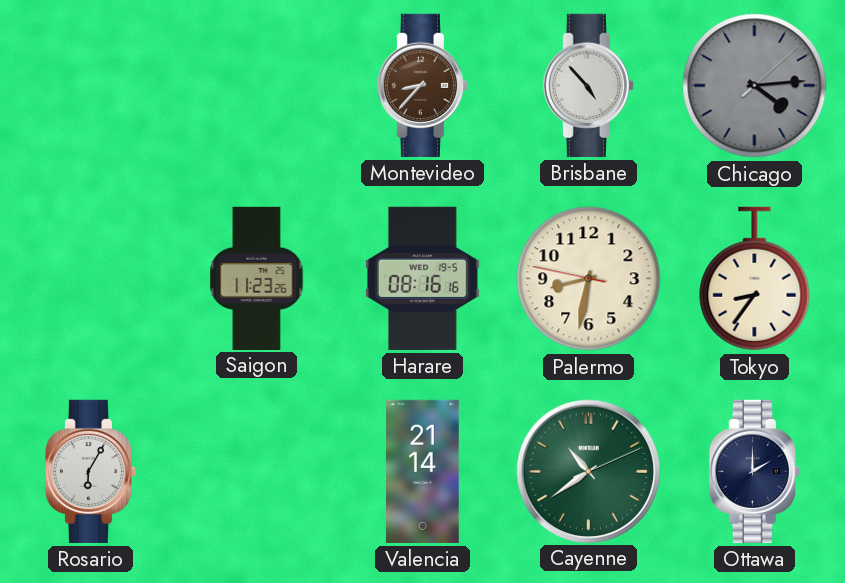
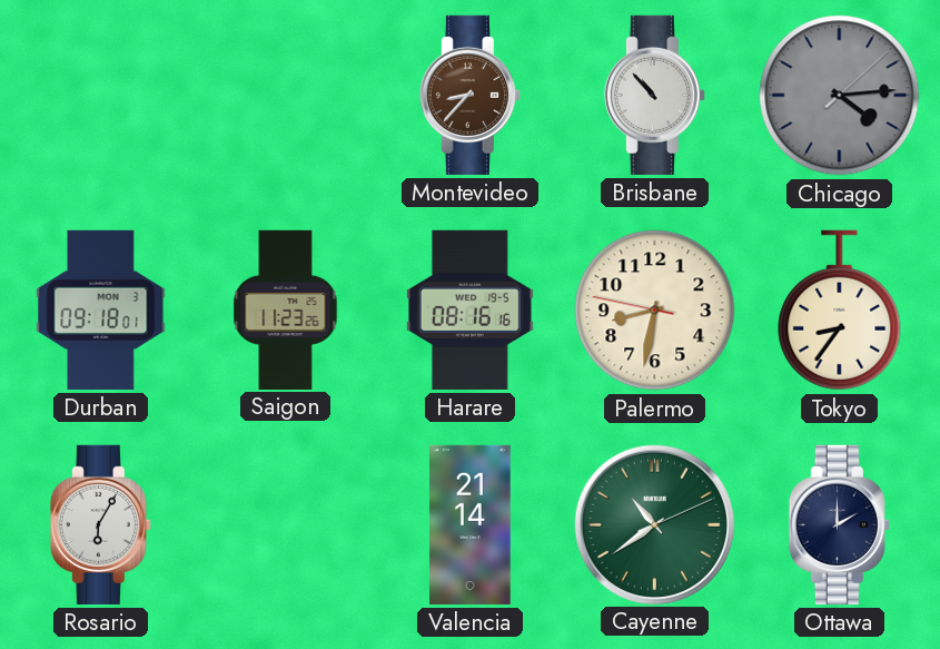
Brisbane: 4:53 -> 10:53 (654, 95)
Durban: none -> 09:18 (101, 309)
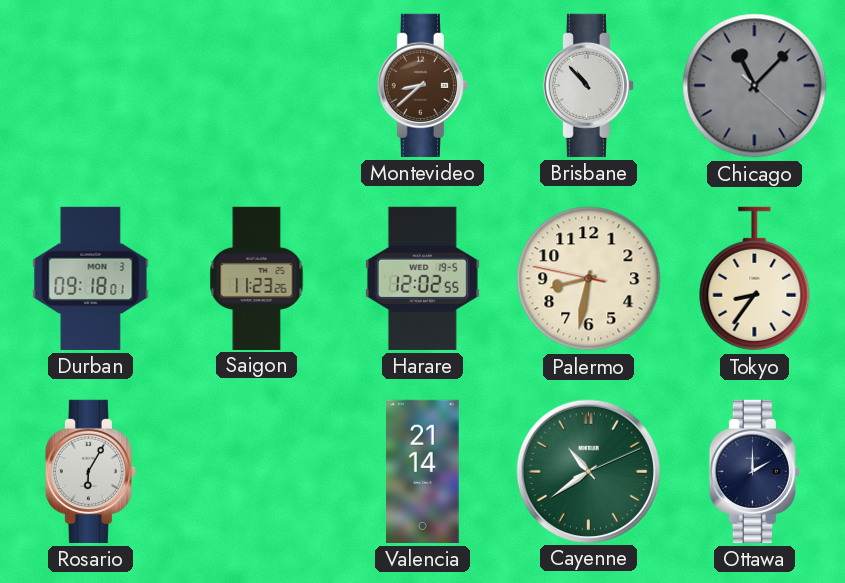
Montevideo: 8:37 -> 8:38 (422, 85)
Chicago: 4:14 -> 11:07 (755, 86)
Harare: 08:16 -> 12:02 (422, 278)
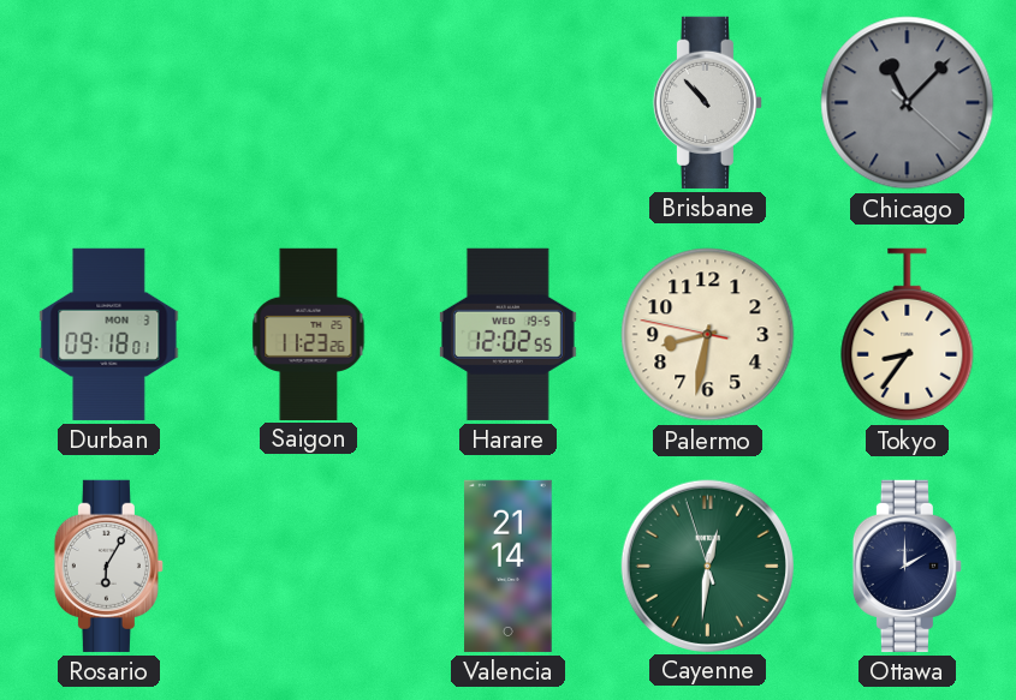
Montevideo: 8:38 -> none (422, 85)
Cayenne: 10:39 -> 12:30 (707, 566)
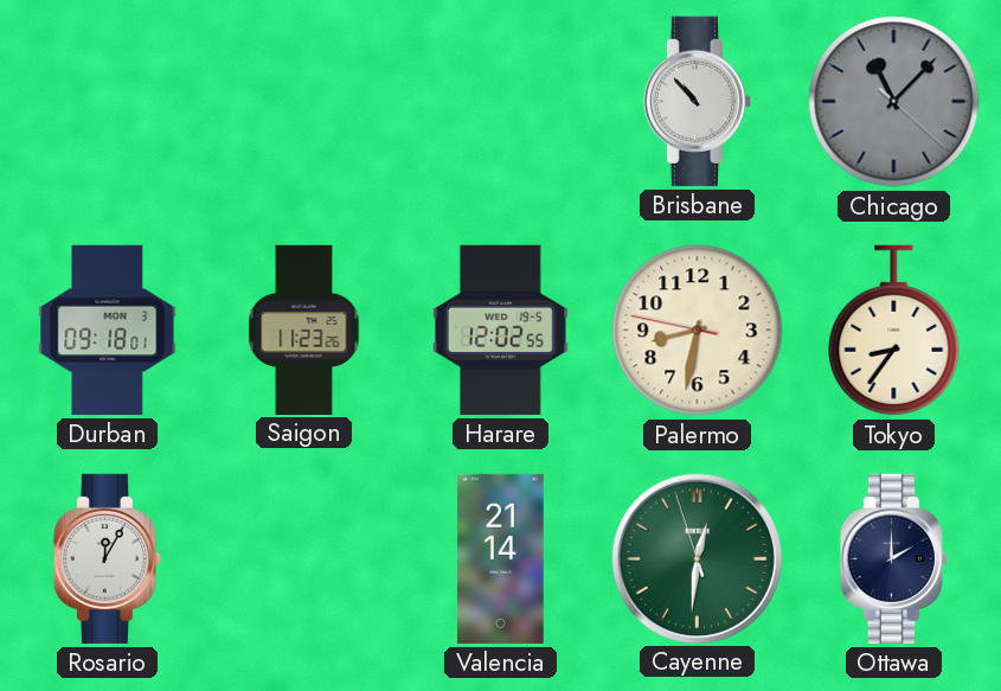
Rosario: 6:05 -> 12:05 (107, 558)
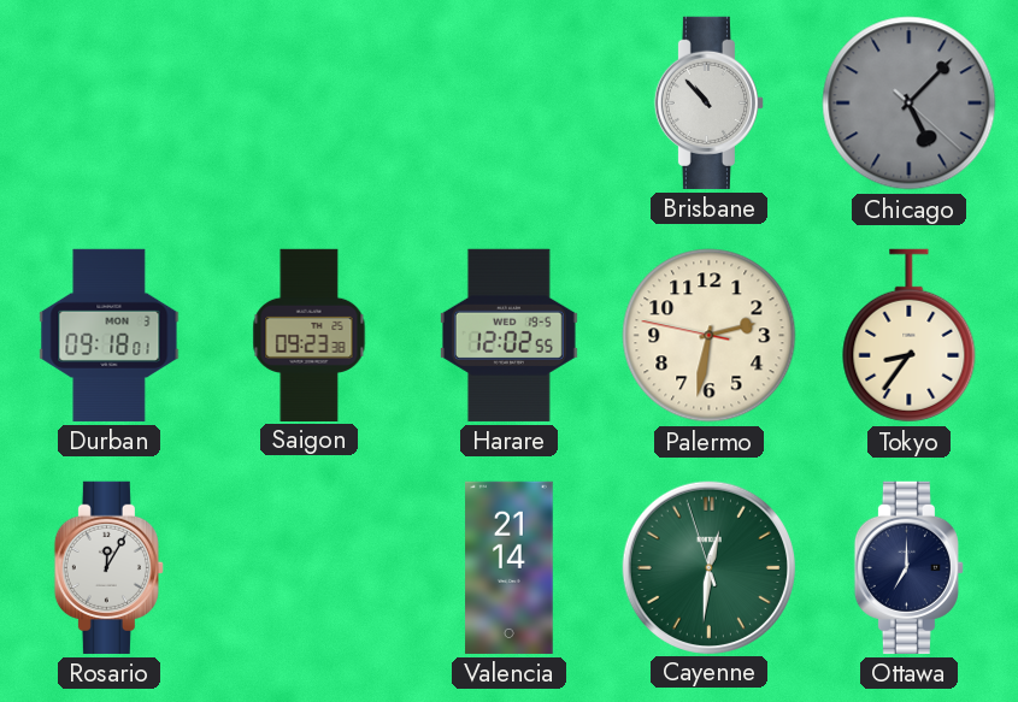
Chicago: 11:07 -> 5:07 (910, 104)
Saigon: 11:23 -> 09:23 (310, 335)
Palermo: 8:31 -> 2:31 (710, 336)
Ottawa: 2:00 -> 7:00 (908, 567)
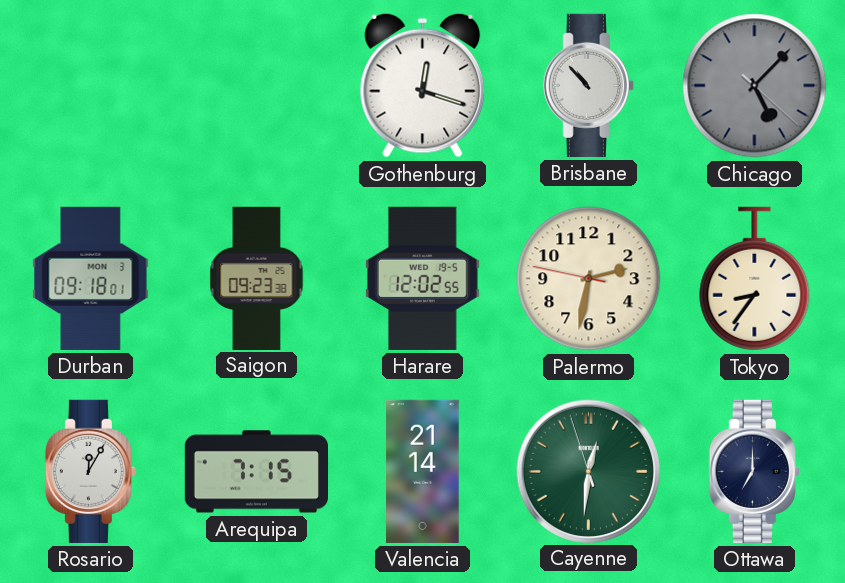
Gothenburg: none -> 12:18 (423, 85)
Arequipa: none -> 7:15 (256, 472)
